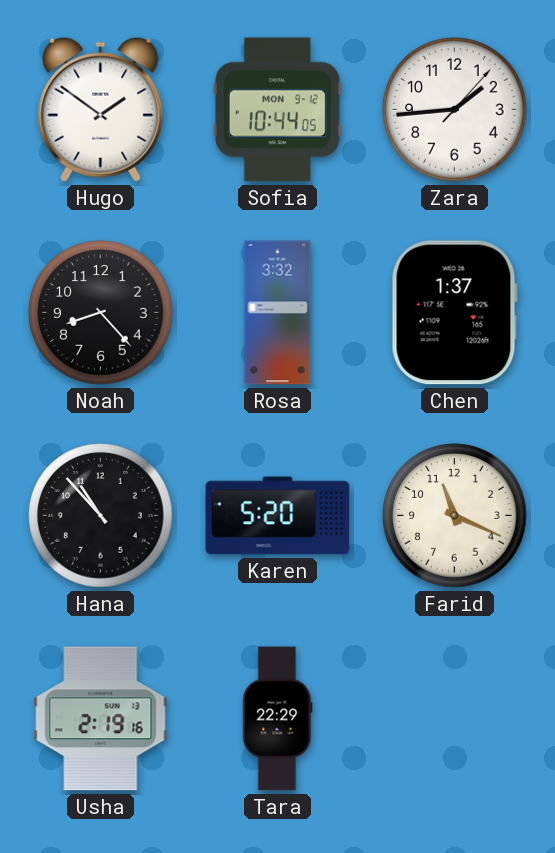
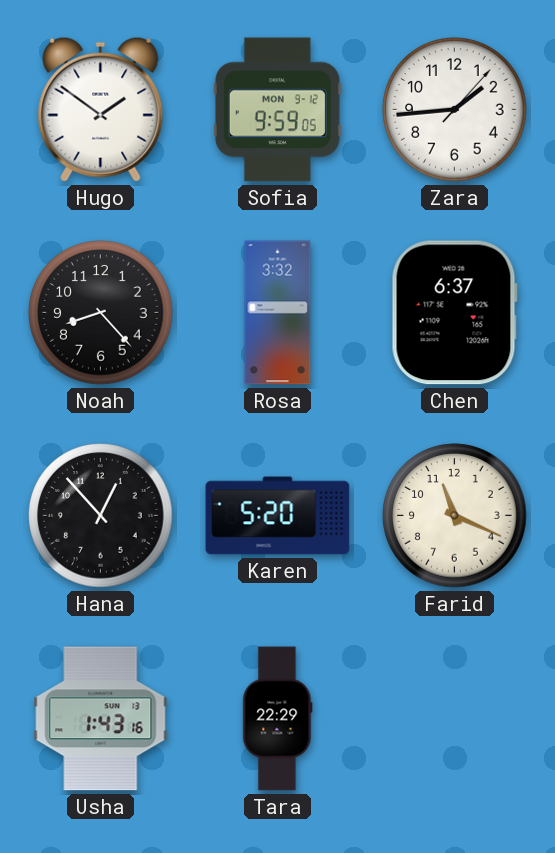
Sofia: 10:44 -> 9:59 (277, 110)
Chen: 1:37 -> 6:37 (454, 313)
Hana: 10:53 -> 12:53 (101, 516)
Usha: 2:19 -> 1:43 (101, 719)
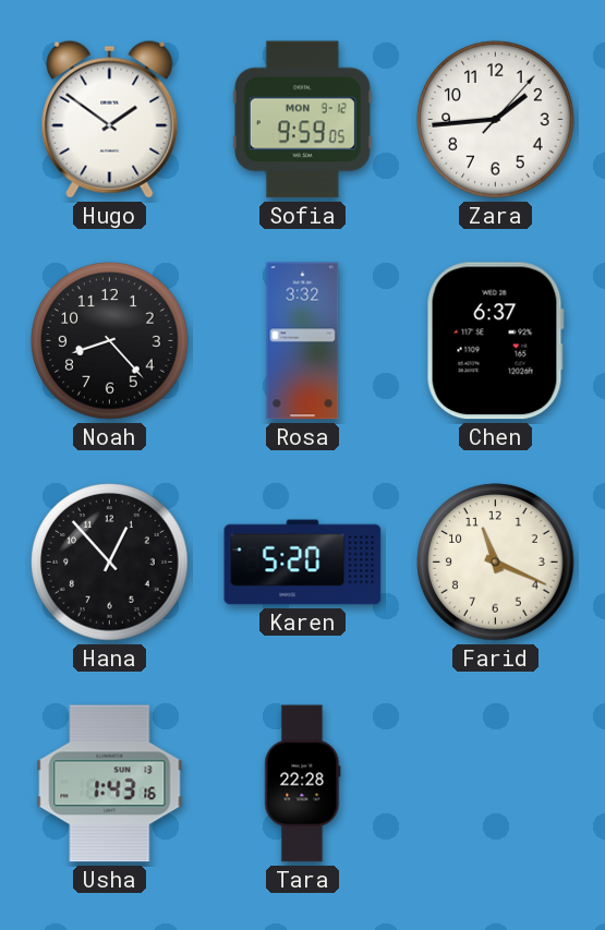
Tara: 22:29 -> 22:28 (303, 784)
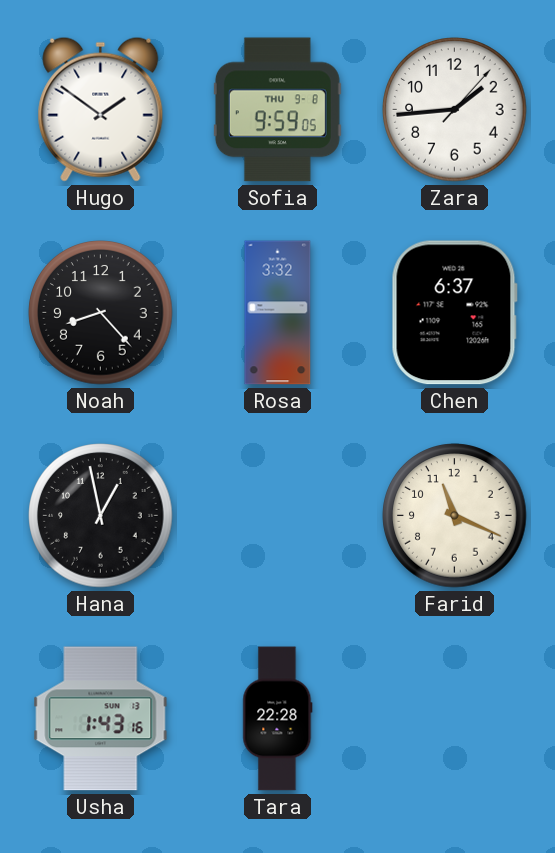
Sofia date: MON 9-12 -> THU 9-8 (277, 110)
Hana: 12:53 -> 12:58 (101, 516)
Karen: 5:20 -> none (303, 563)
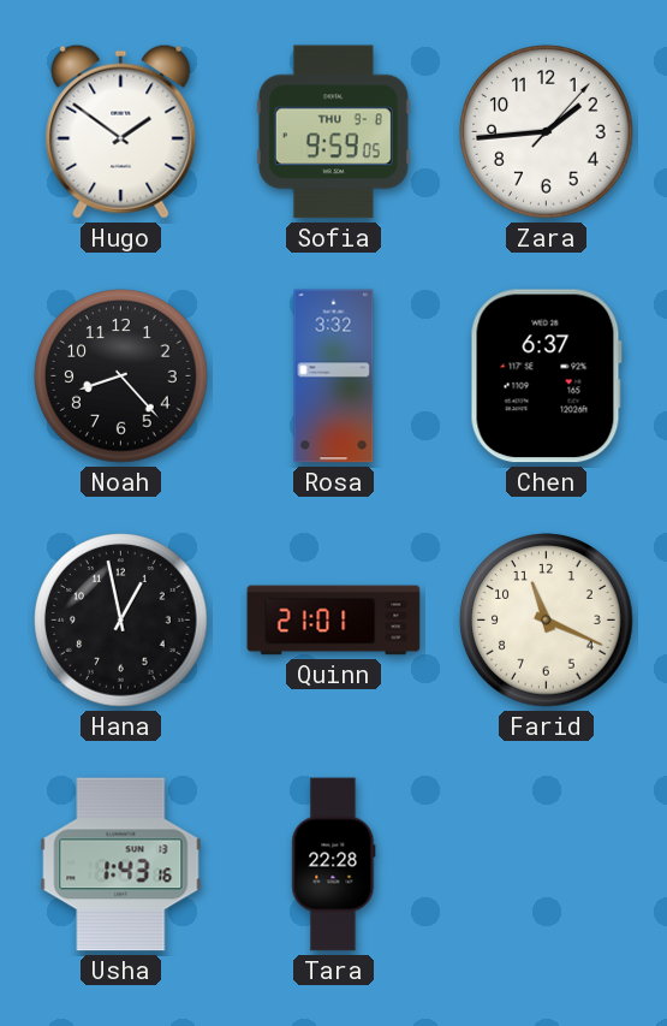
Quinn: none -> 21:01 (334, 621)
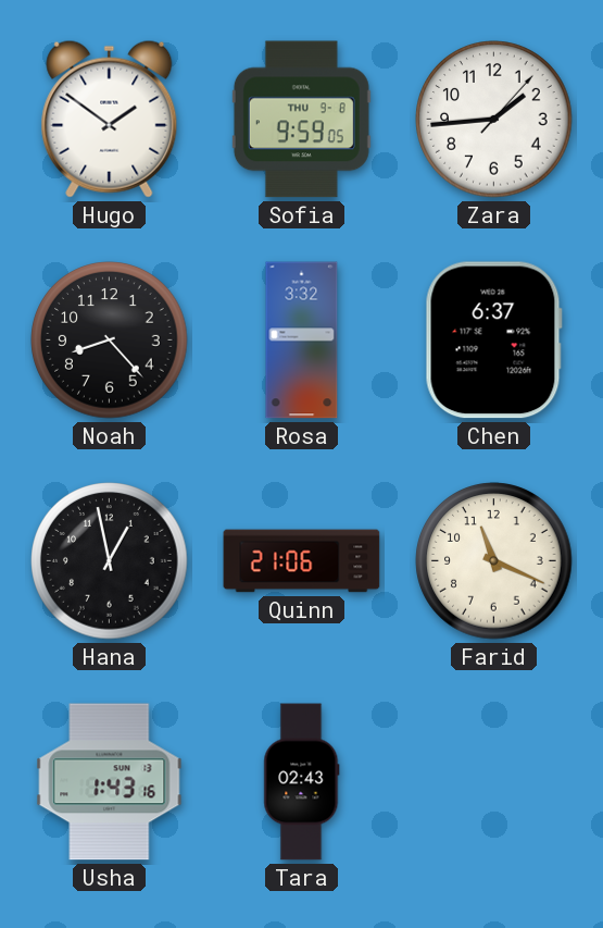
Quinn: 21:01 -> 21:06 (302, 561)
Tara: 22:28 -> 02:43 (302, 782)
